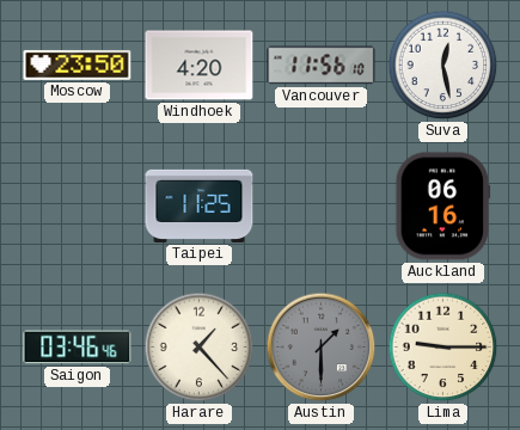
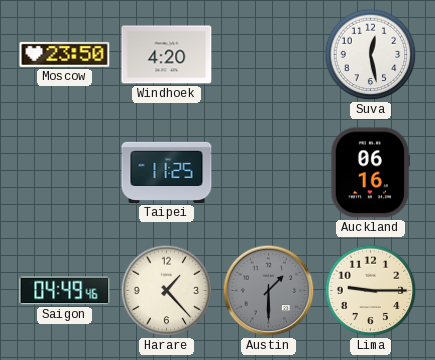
Vancouver: 11:56 -> none (322, 66)
Saigon: 03:46 -> 04:49 (65, 291)
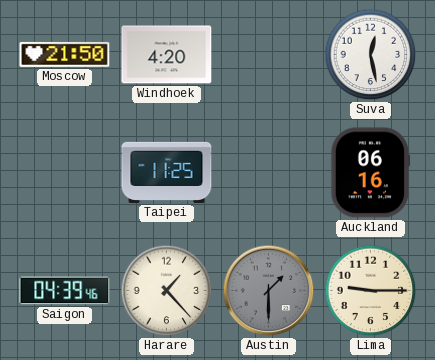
Moscow: 23:50 -> 21:50 (65, 54)
Saigon: 04:49 -> 04:39 (65, 291)
